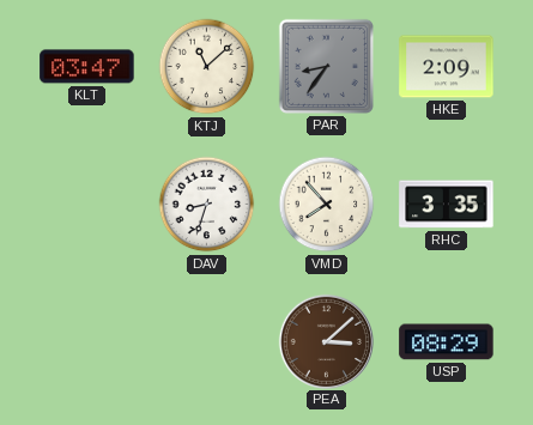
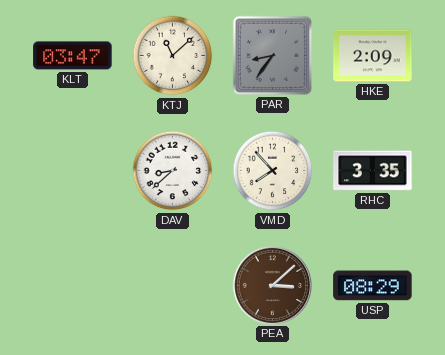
DAV: 8:33 -> 8:38 (173, 171)
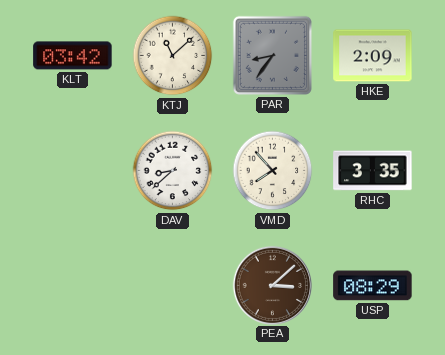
KLT: 03:47 -> 03:42 (73, 56)
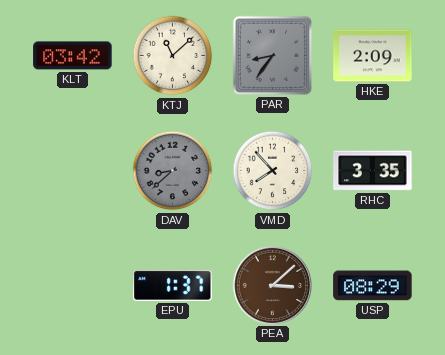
DAV dial: white -> grey (173, 171)
EPU: none -> 1:37 (173, 286)
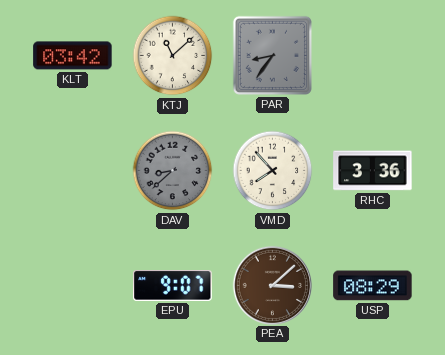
HKE: 2:09 -> none (373, 56)
RHC: 3:35 -> 3:36 (373, 171)
EPU: 1:37 -> 9:07 (173, 286)
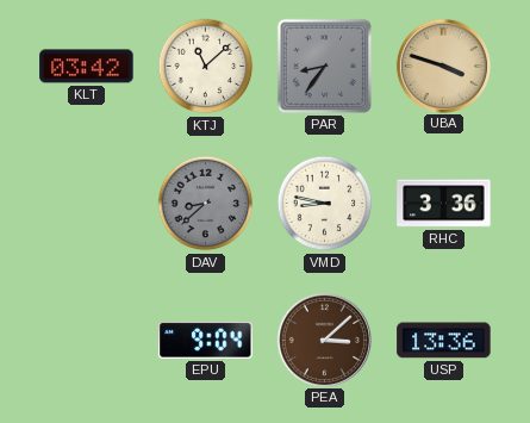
UBA: none -> 3:48 (443, 66)
VMD: 7:53 -> 8:47 (325, 204)
EPU: 9:07 -> 9:04 (206, 341)
USP: 08:29 -> 13:36 (444, 341)
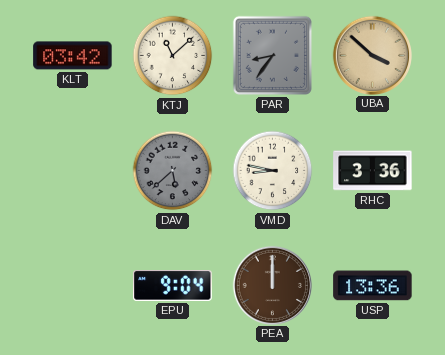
UBA: 3:48 -> 3:52 (372, 55)
DAV: 8:38 -> 5:38 (173, 171)
PEA: 3:08 -> 12:00 (272, 285)
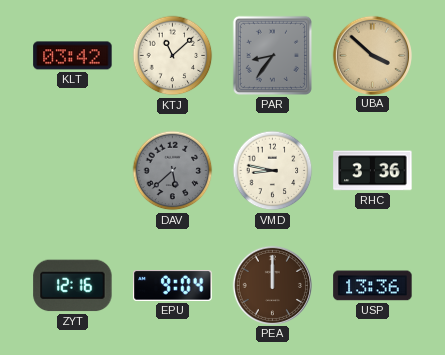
ZYT: none -> 12:16 (73, 286)
